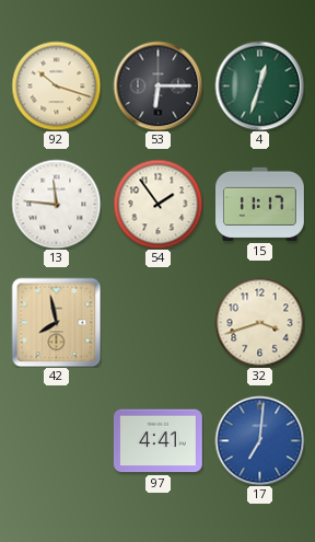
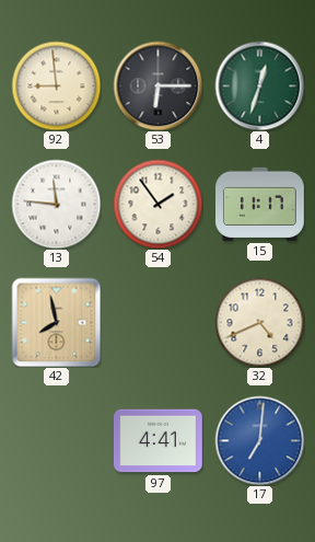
92: 10:18 -> 8:59 (56, 85)
32: 3:42 -> 4:41 (259, 322)
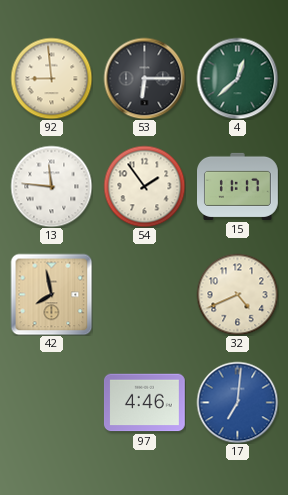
4: 12:33 -> 12:38 (237, 78)
97: 4:41 -> 4:46 (144, 403)
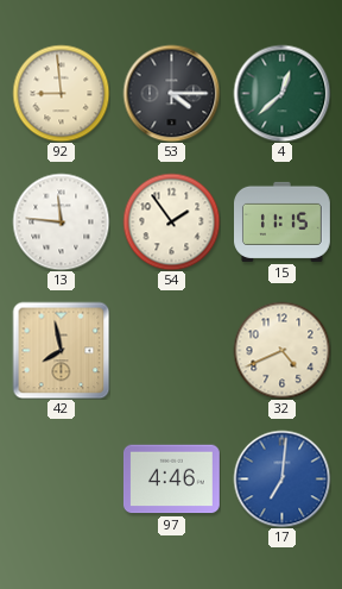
53: 6:15 -> 4:15 (171, 93)
15: 11:17 -> 11:15 (283, 221)
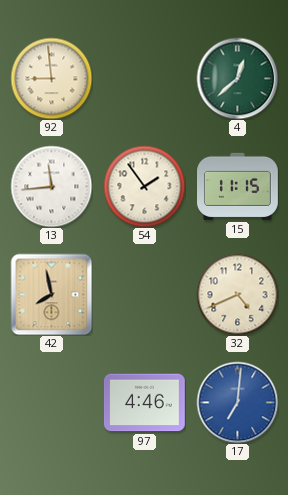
53: 4:15 -> none (171, 93)
13: 11:46 -> 11:44 (51, 186)
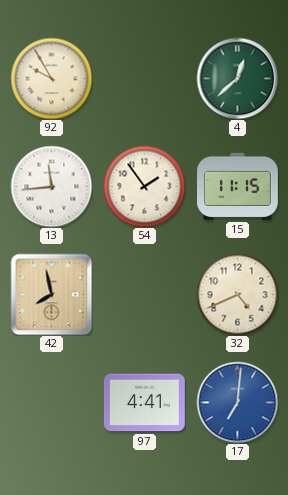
92: 8:59 -> 9:55 (51, 78)
97: 4:46 -> 4:41 (144, 403)
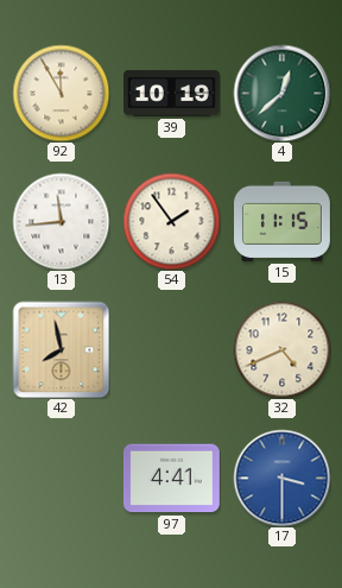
92: 9:55 -> 11:55 (61, 93)
39: none -> 10:19 (172, 94)
17: 7:01 -> 3:30 (281, 478)
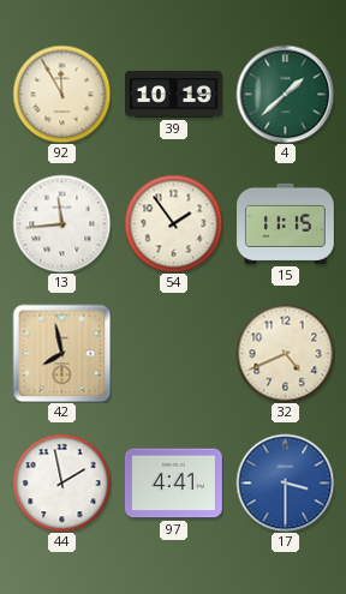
4: 12:38 -> 1:38 (285, 94)
44: none -> 1:58 (61, 482)
